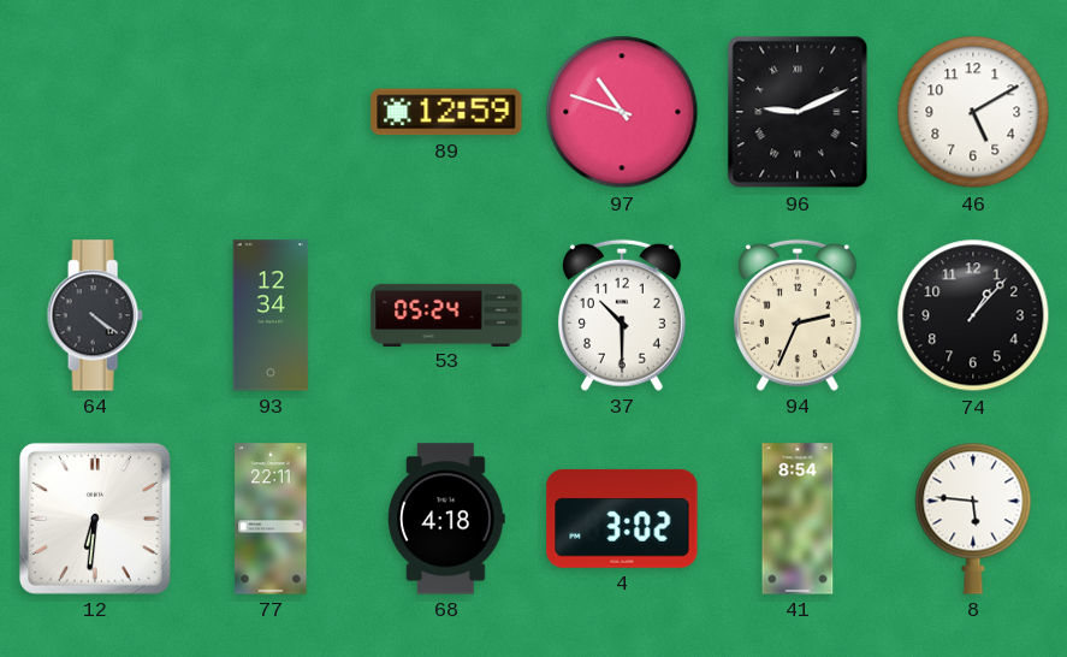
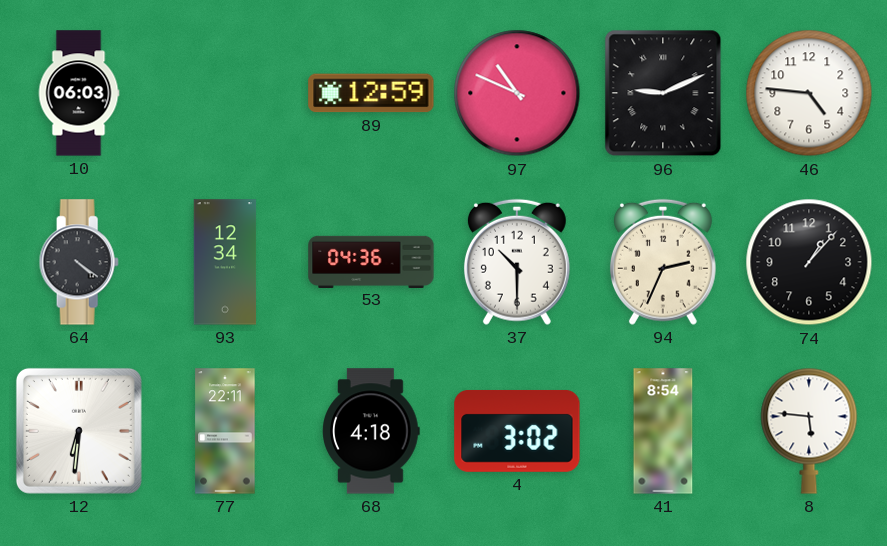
10: none -> 06:03 (79, 93)
97: 10:48 -> 10:49 (517, 93)
46: 5:10 -> 4:46 (809, 93)
53: 05:24 -> 04:36 (371, 261)
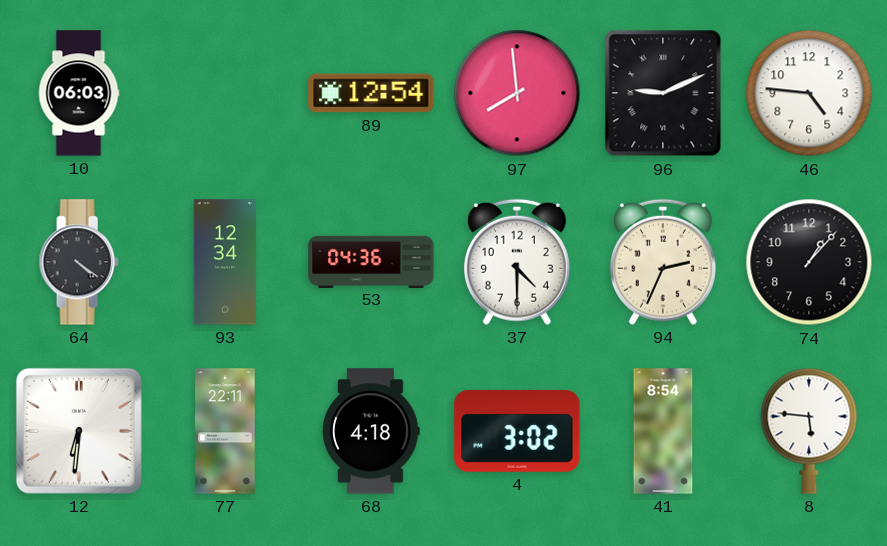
89: 12:59 -> 12:54 (371, 93)
97: 10:49 -> 7:59 (517, 93)
37: 10:30 -> 4:30 (517, 262)
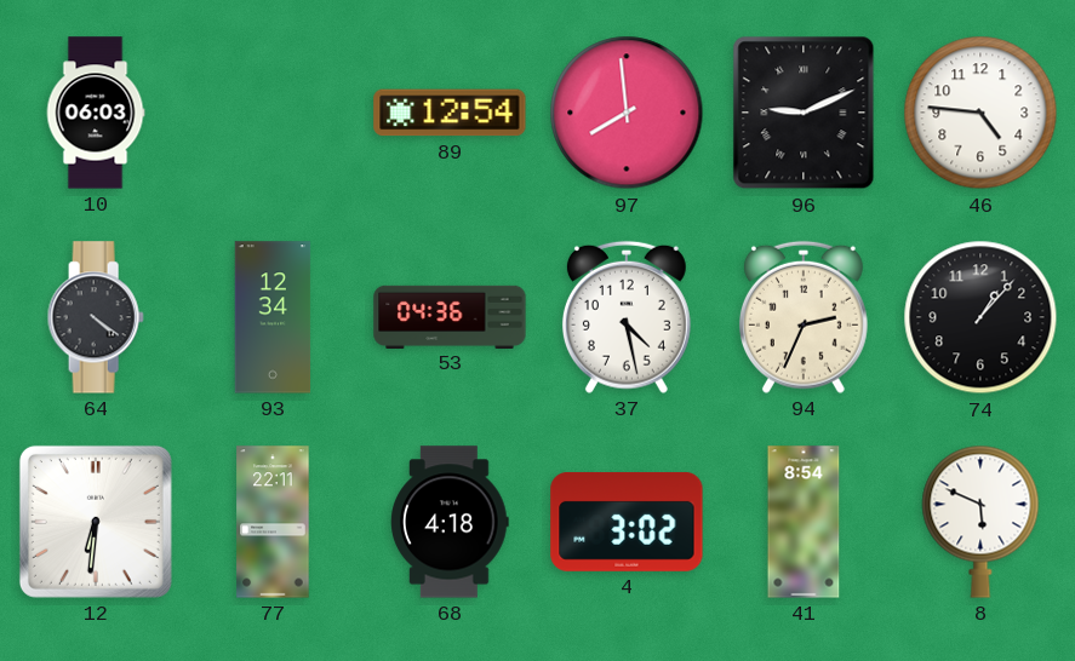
37: 4:30 -> 4:28 (627, 317)
8: 5:46 -> 5:49 (980, 522)
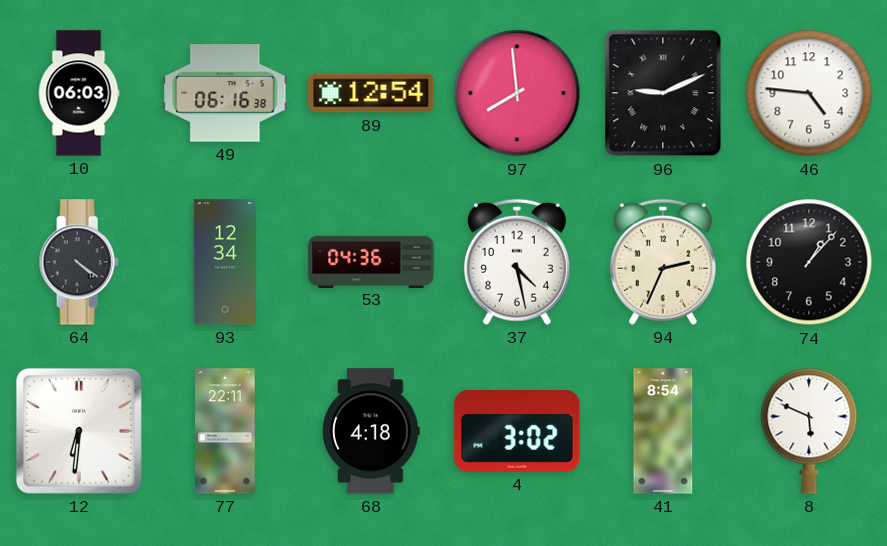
49: none -> 06:16 (225, 93)
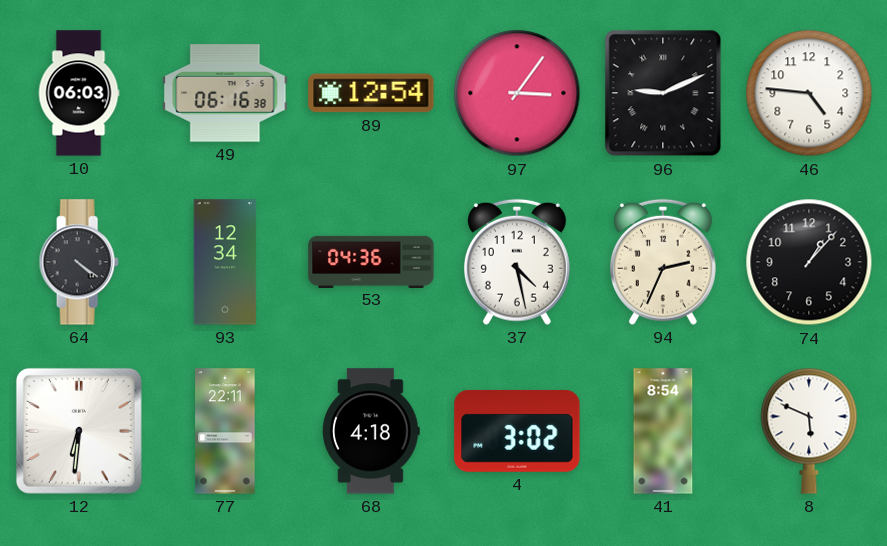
97: 7:59 -> 3:06 (517, 93)
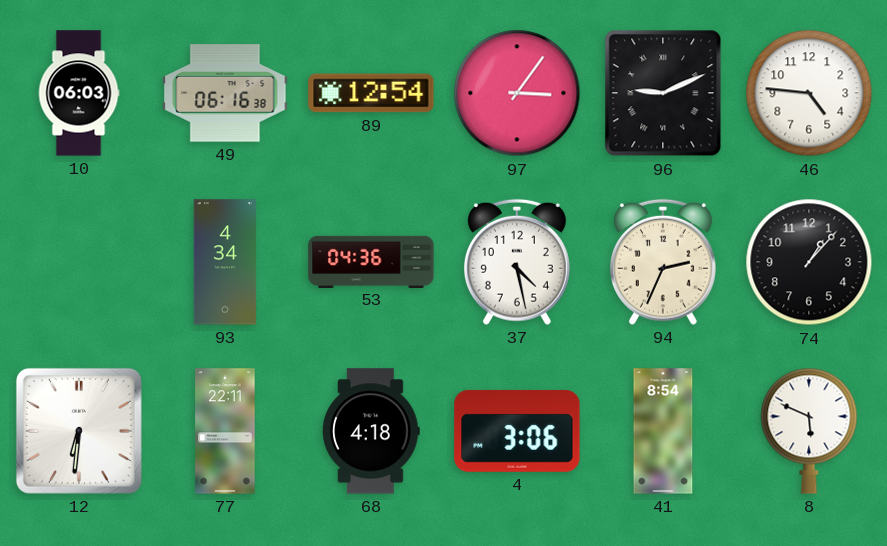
64: 4:21 -> none (79, 262)
93: 12:34 -> 4:34 (225, 262)
4: 3:02 -> 3:06 (517, 431)
